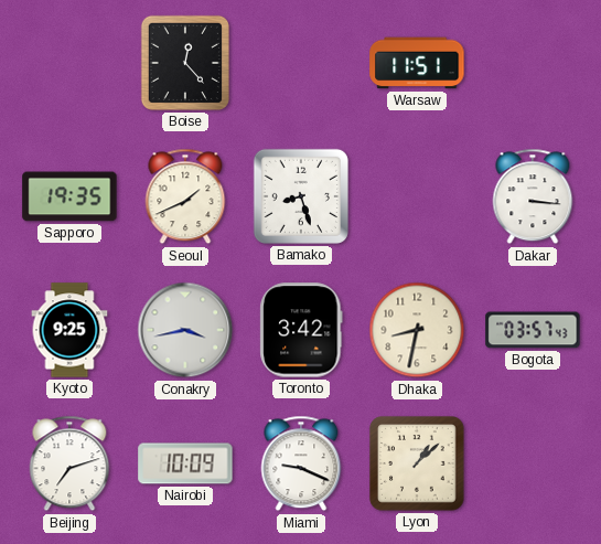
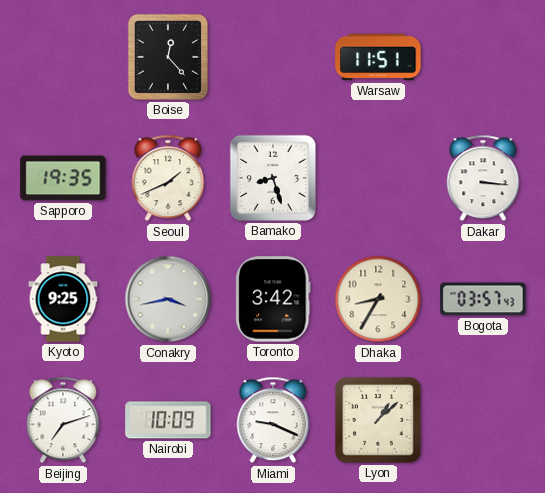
Dhaka: 8:32 -> 8:35 (378, 299)
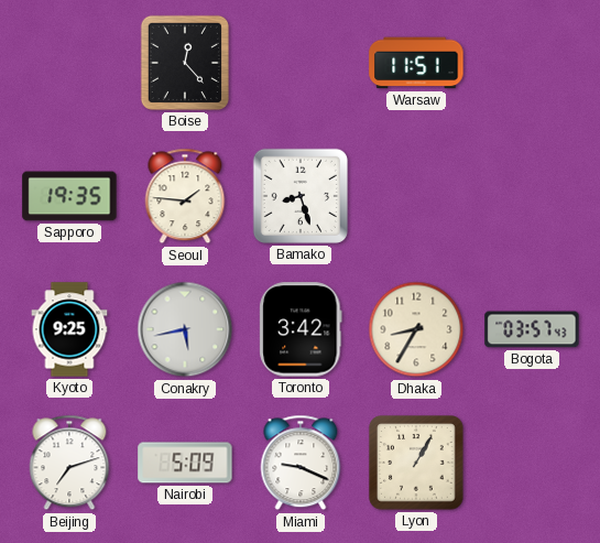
Seoul: 1:41 -> 1:46 (185, 196)
Dakar: 3:16 -> none (483, 178)
Conakry: 3:43 -> 5:43 (185, 329)
Nairobi: 10:09 -> 5:09 (185, 463)
Lyon: 1:08 -> 1:05 (416, 463)
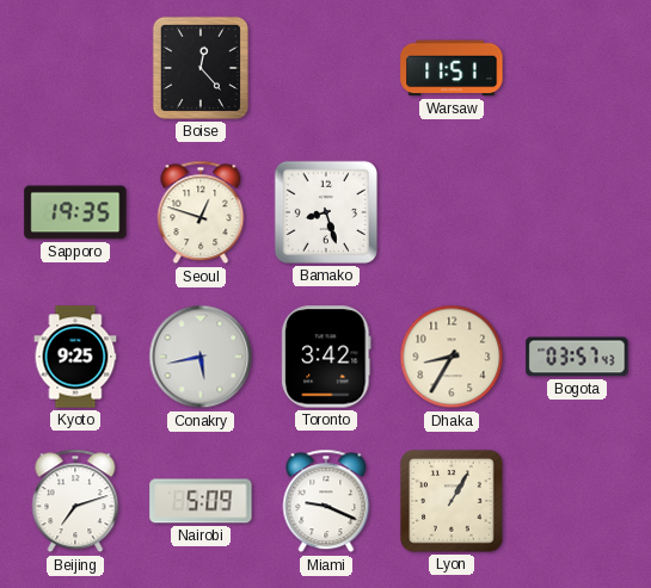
Seoul: 1:46 -> 12:48 (201, 212)
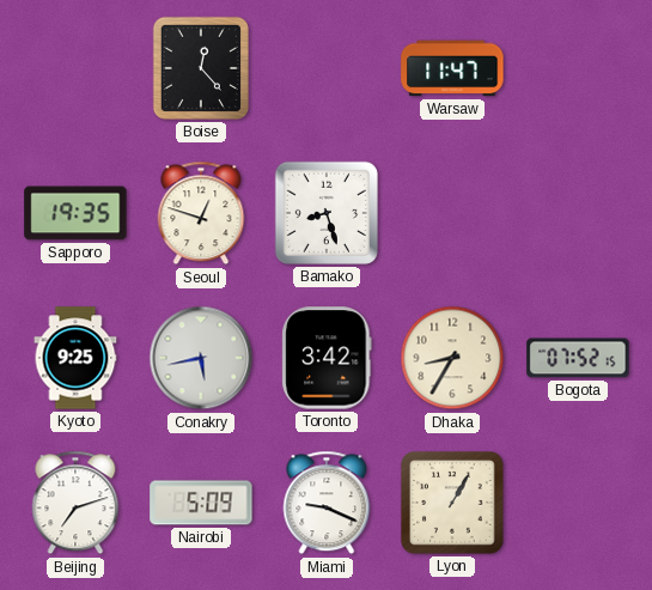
Warsaw: 11:51 -> 11:47 (452, 68)
Bogota: 03:57 -> 07:52 (578, 358)
